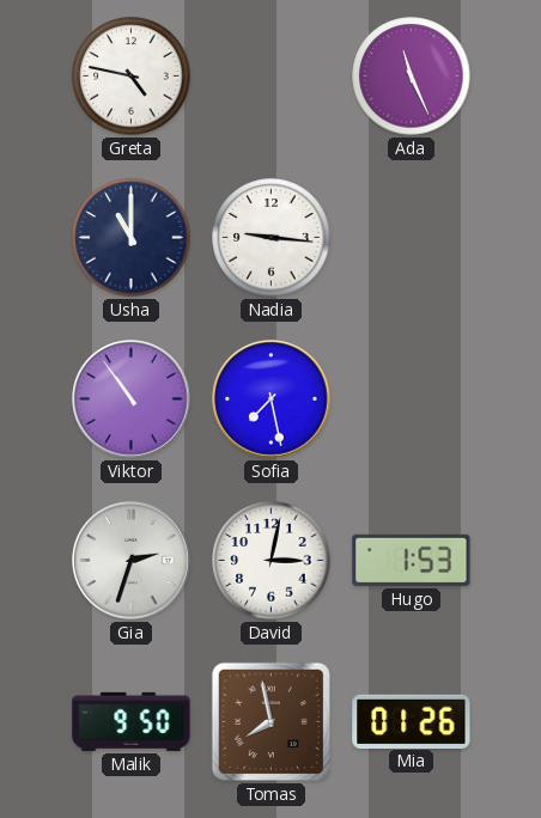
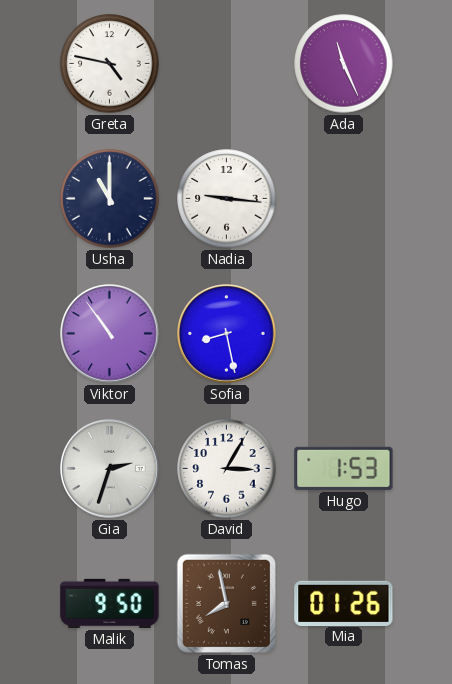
Sofia: 7:28 -> 8:28 (227, 334)
David: 3:02 -> 3:05 (227, 469)
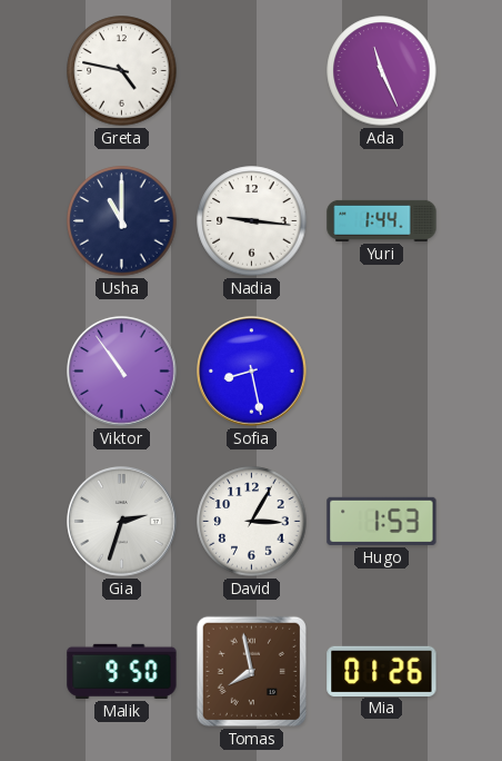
Yuri: none -> 1:44 (382, 220)
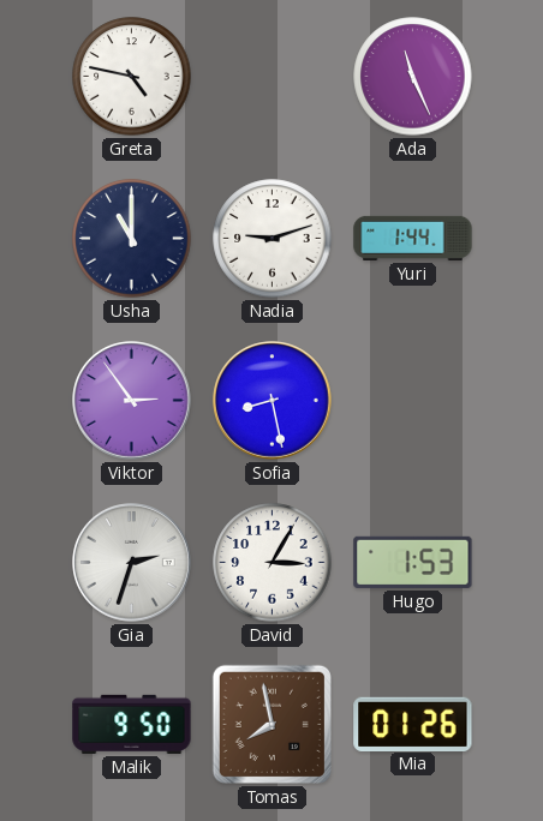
Nadia: 9:16 -> 9:12 (273, 239)
Viktor: 10:54 -> 2:54 (132, 401)
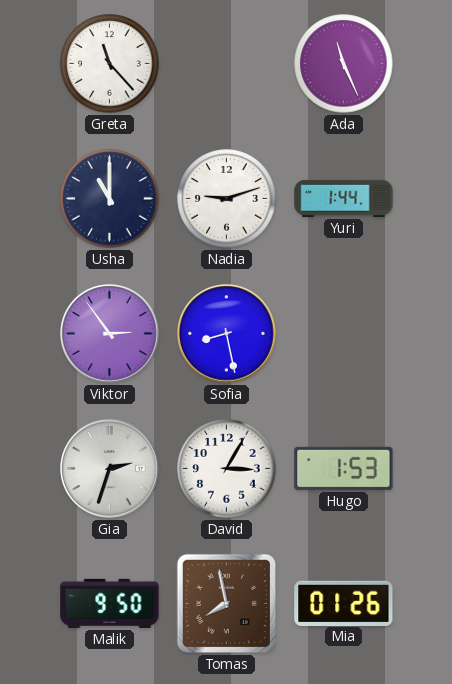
Greta: 4:47 -> 11:23 (110, 64)
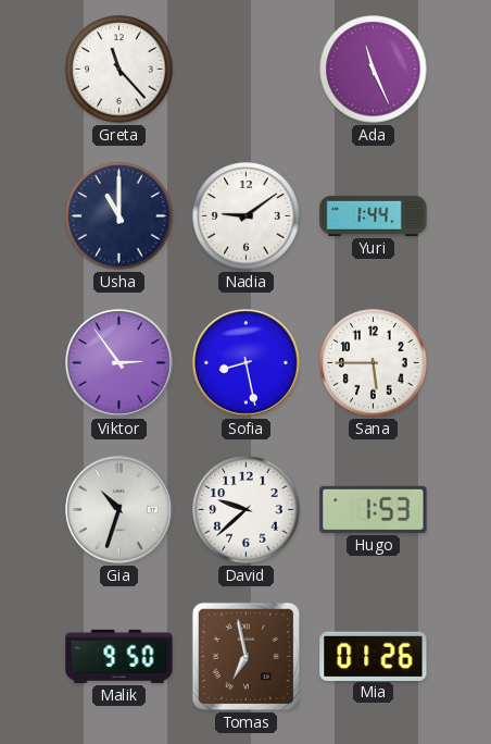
Nadia: 9:12 -> 9:09 (247, 216)
Sana: none -> 5:45 (374, 363)
Gia: 2:33 -> 10:33 (119, 510)
David: 3:05 -> 9:38 (247, 510)
Tomas: 7:58 -> 6:58 (246, 656)
